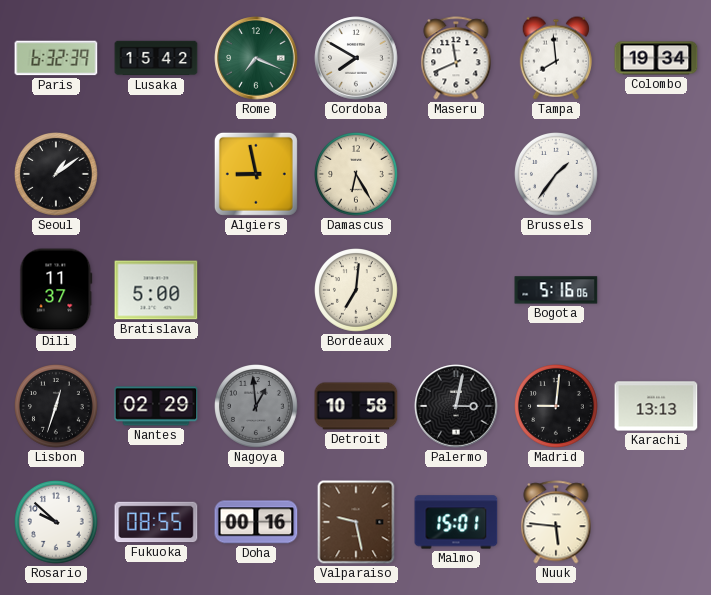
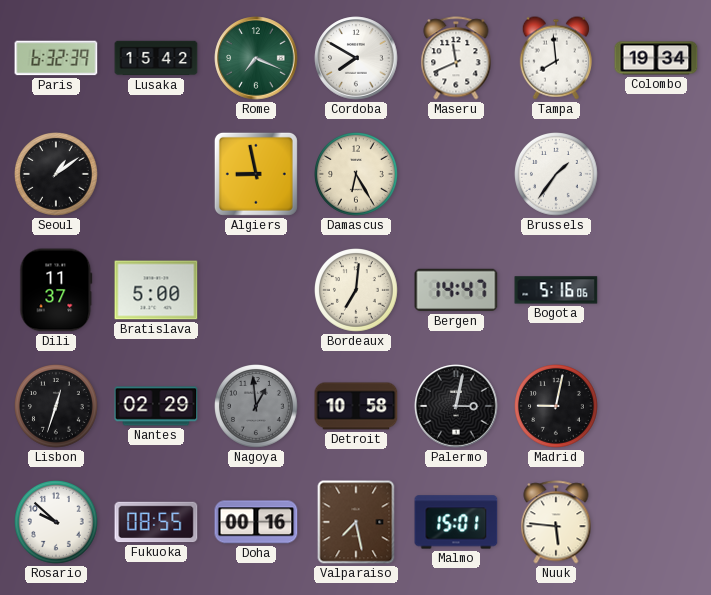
Bergen: none -> 14:47 (456, 290)
Madrid: 9:01 -> 9:02 (557, 407)
Karachi: 13:13 -> none (656, 406)
Valparaiso: 9:28 -> 7:28 (356, 522)
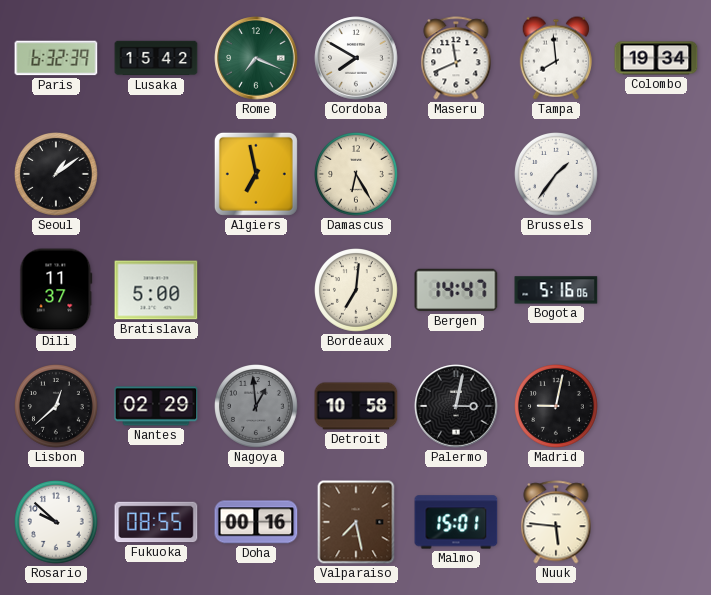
Algiers: 8:58 -> 6:58 (256, 174)
Lisbon: 12:33 -> 12:38 (57, 407)
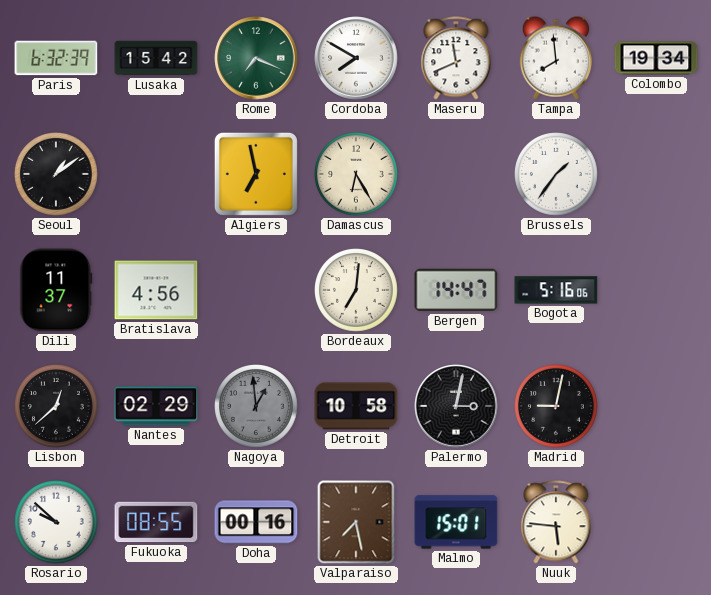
Bratislava: 5:00 -> 4:56 (156, 290)
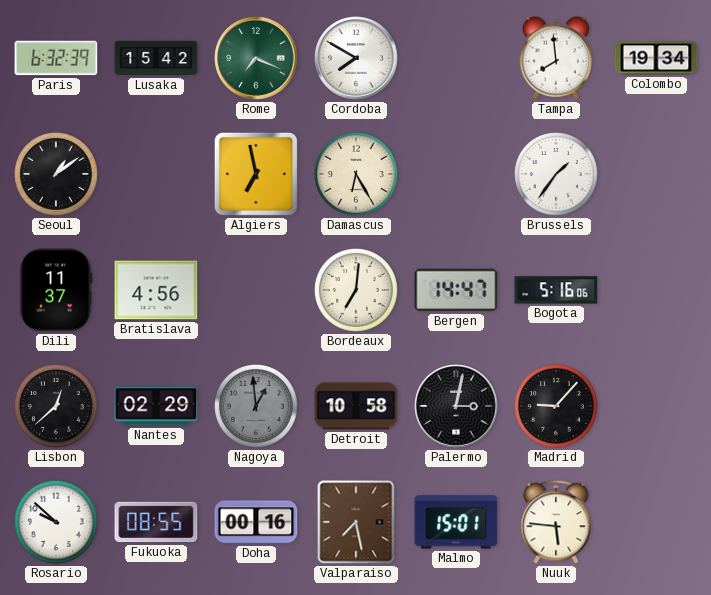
Maseru: 11:41 -> none (456, 58)
Madrid: 9:02 -> 9:07 (557, 407)
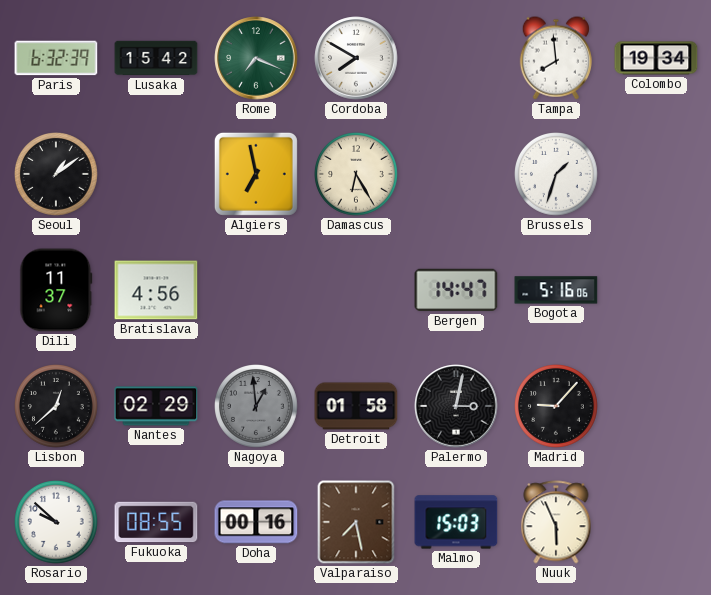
Brussels: 1:36 -> 1:33 (557, 175)
Bordeaux: 7:01 -> none (357, 291)
Detroit: 10:58 -> 01:58 (356, 406)
Malmo: 15:01 -> 15:03 (456, 522)
Nuuk: 5:46 -> 5:56 (556, 522)
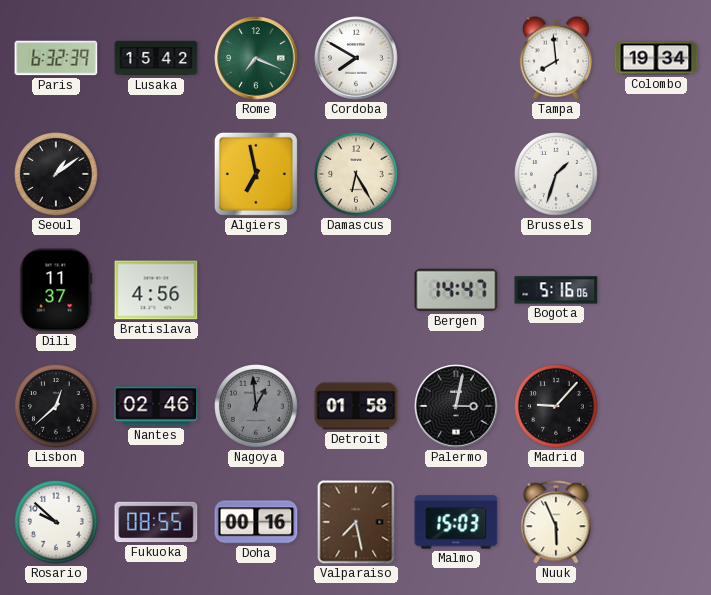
Nantes: 02:29 -> 02:46 (156, 406)
